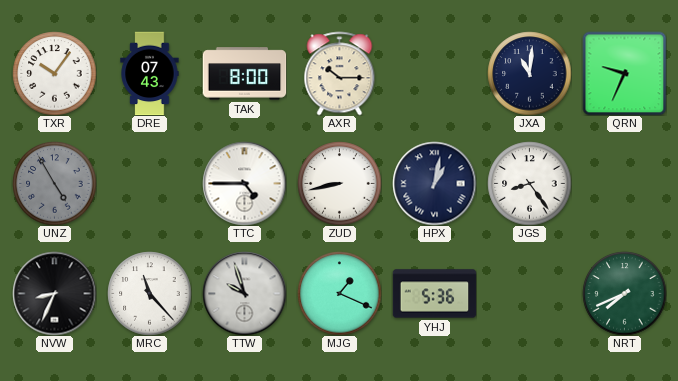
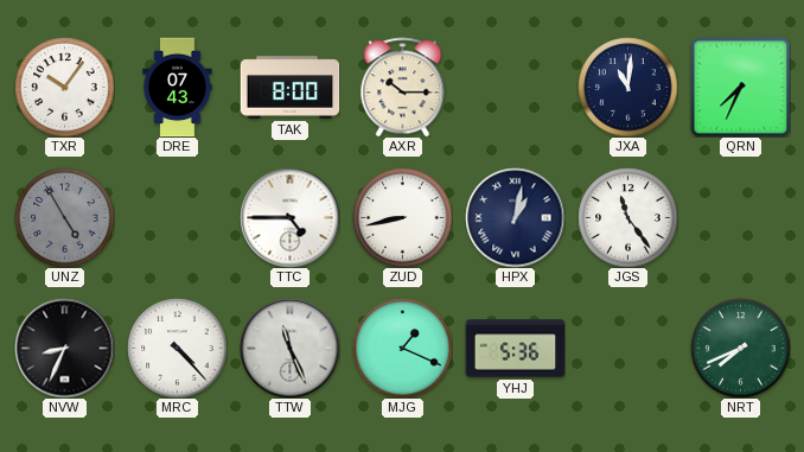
QRN: 9:34 -> 7:34 (740, 87)
JGS: 8:24 -> 11:24 (627, 217)
MRC: 11:23 -> 4:23 (177, 348)
TTW: 9:57 -> 11:26 (289, 348)
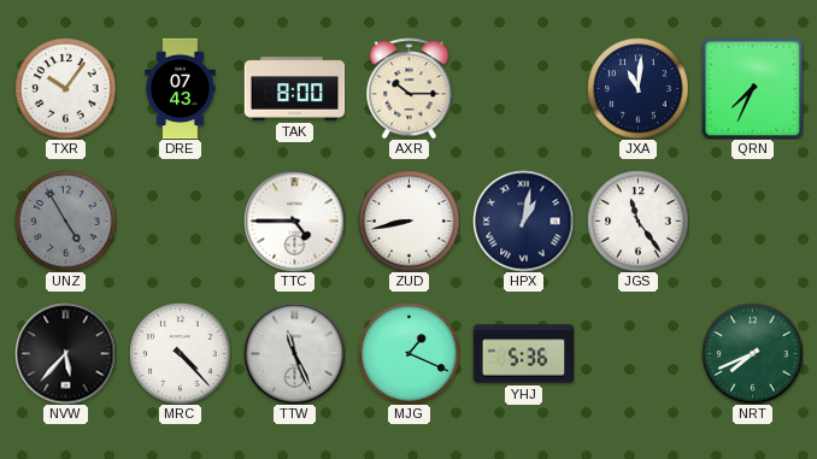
NVW: 8:34 -> 5:37 (65, 353)
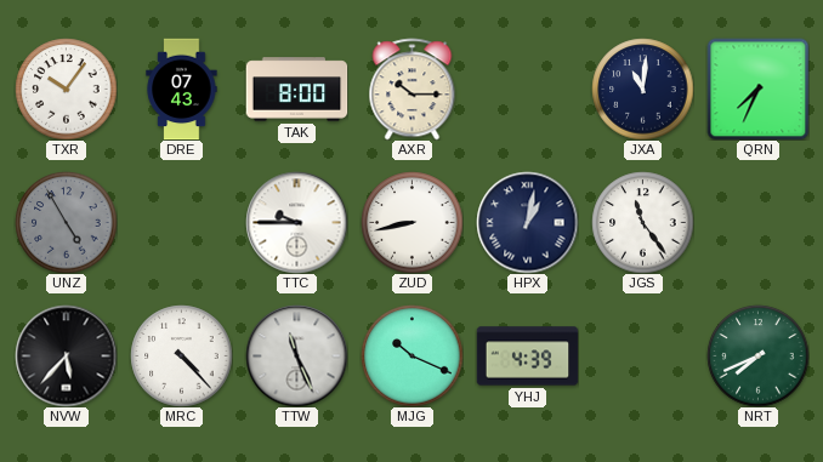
TTC: 4:45 -> 9:45 (296, 222)
MJG: 1:19 -> 10:19 (411, 355)
YHJ: 5:36 -> 4:39 (527, 357)
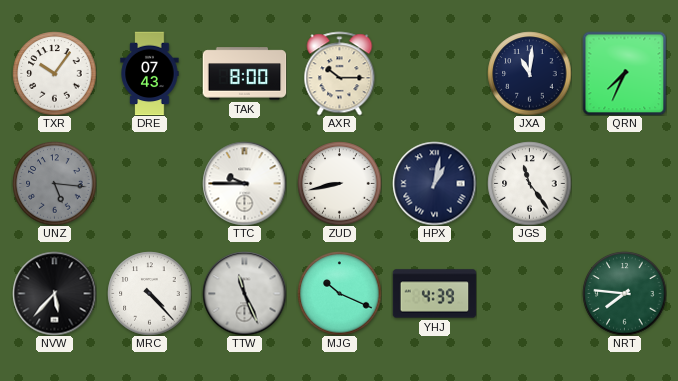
UNZ: 4:55 -> 5:16 (54, 183)
NRT: 7:41 -> 7:46 (624, 293)
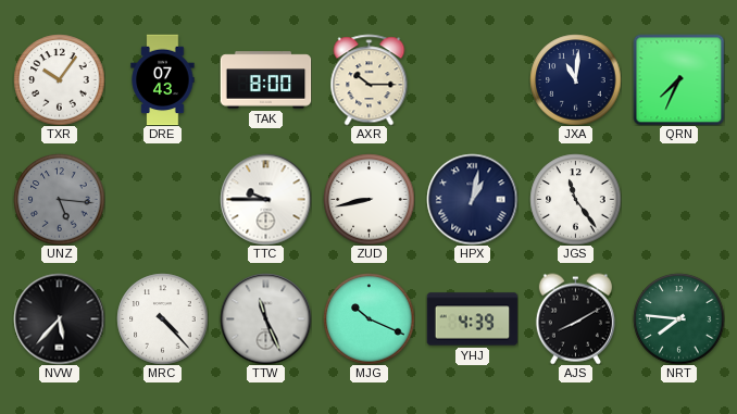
AJS: none -> 8:10 (575, 318)
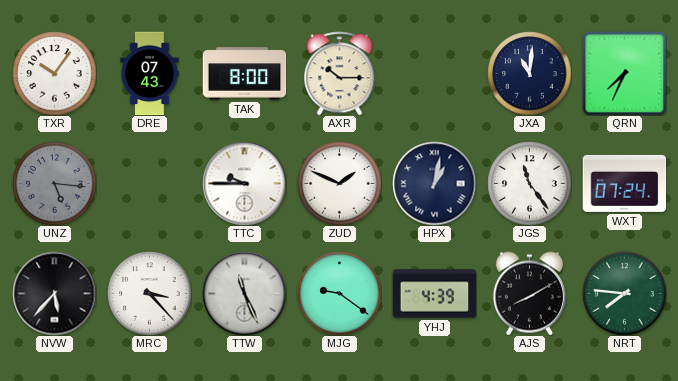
ZUD: 8:43 -> 1:49 (339, 183)
WXT: none -> 07:24 (624, 183)
MRC: 4:23 -> 3:23 (149, 293)
MJG: 10:19 -> 9:21 (339, 293)
